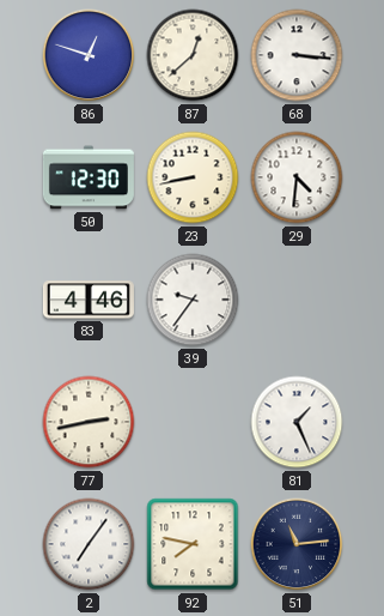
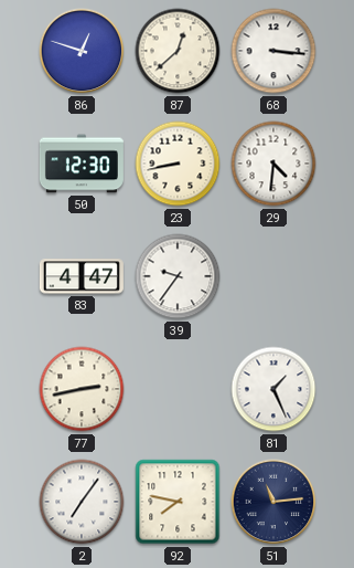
83: 4:46 -> 4:47 (82, 276)
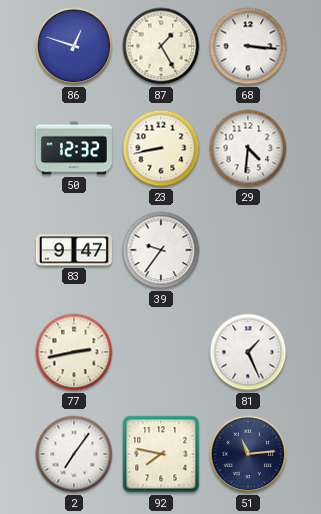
87: 12:38 -> 1:25 (161, 46)
50: 12:30 -> 12:32 (74, 148)
83: 4:47 -> 9:47 (74, 250)
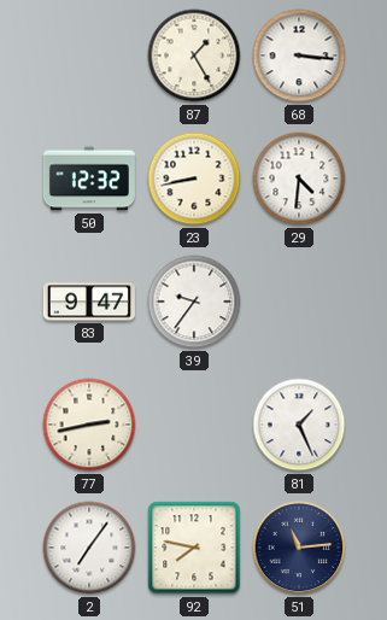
86: 12:48 -> none (74, 46)
